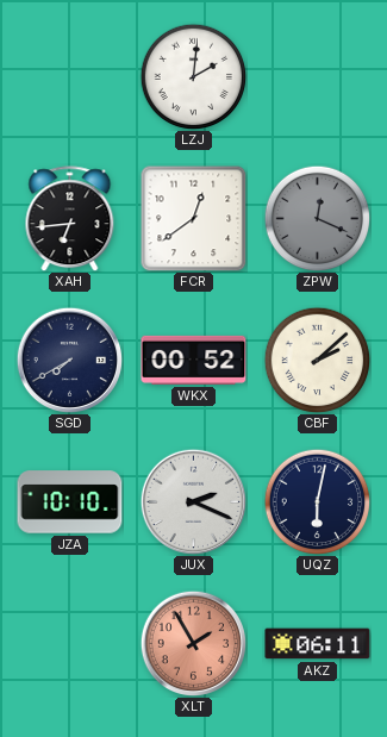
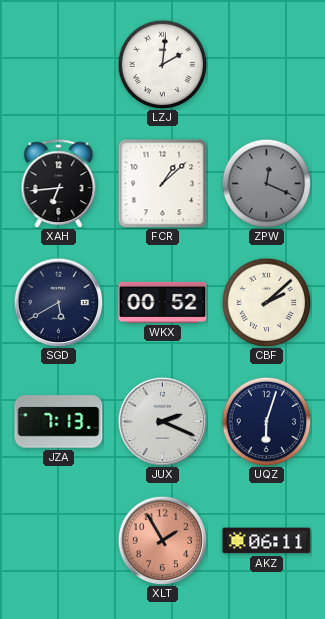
FCR: 12:39 -> 1:08 (162, 183)
SGD: 7:40 -> 5:40 (58, 302)
JZA: 10:10 -> 7:13 (59, 422)
UQZ: 6:02 -> 6:03 (266, 421)
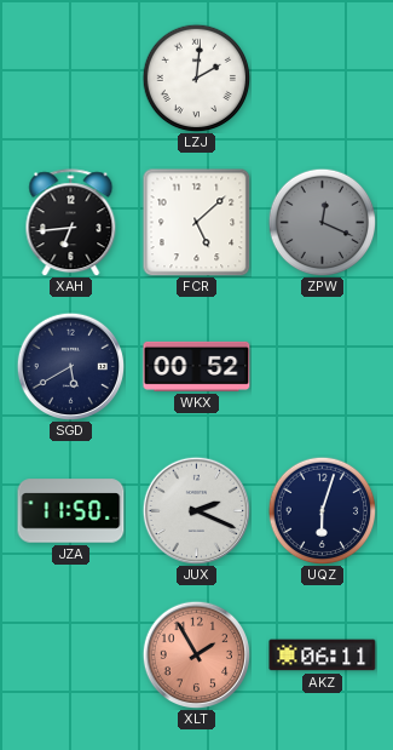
FCR: 1:08 -> 5:08 (196, 222)
CBF: 2:08 -> none (266, 302)
JZA: 7:13 -> 11:50 (71, 511)
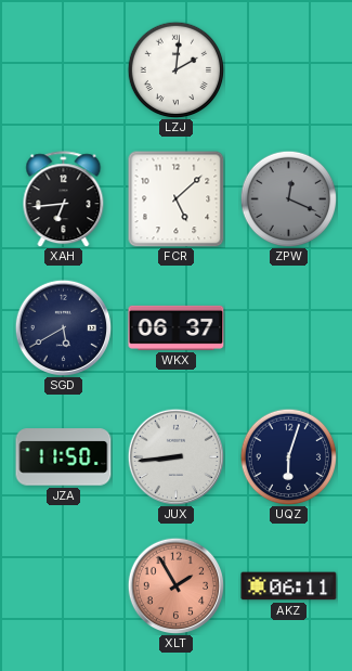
WKX: 00:52 -> 06:37 (177, 327)
JUX: 2:19 -> 8:44 (175, 456)
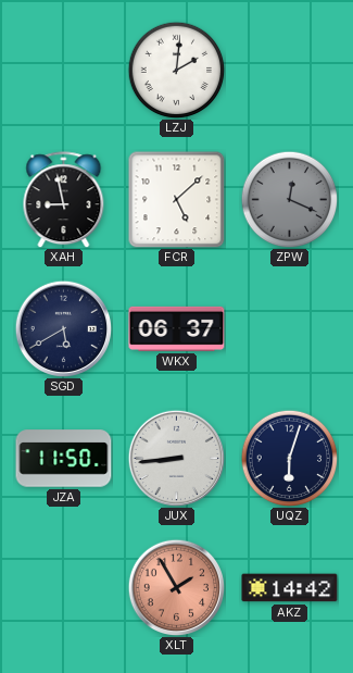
XAH: 6:44 -> 8:58 (64, 200)
AKZ: 06:11 -> 14:42 (290, 588)
